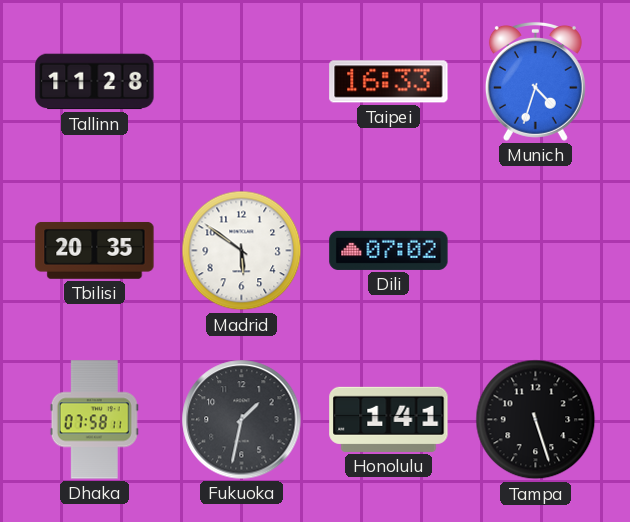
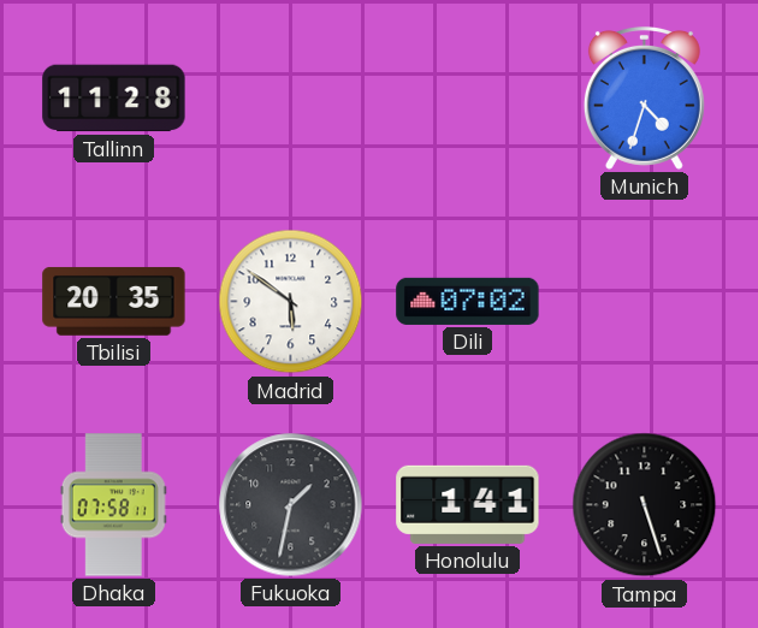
Taipei: 16:33 -> none (389, 82)
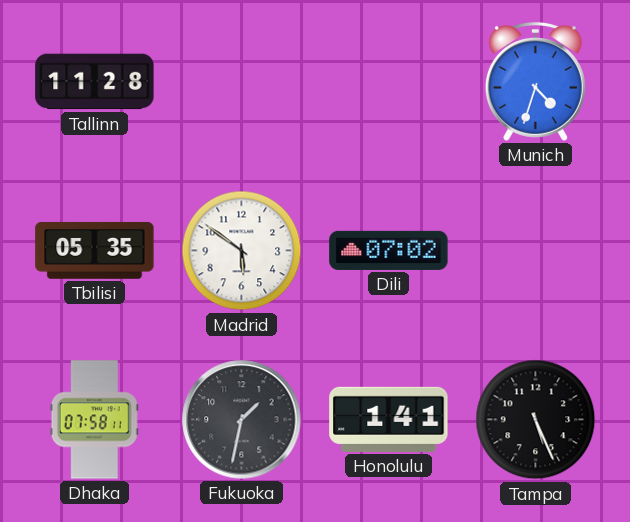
Tbilisi: 20:35 -> 05:35 (95, 251)
Tampa: 5:27 -> 5:26 (536, 420)
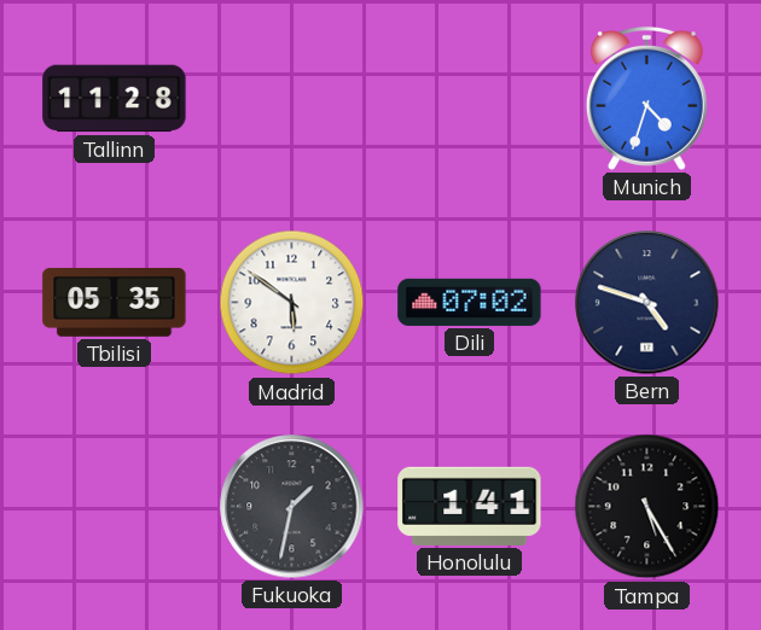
Bern: none -> 4:48 (647, 303)
Dhaka: 07:58 -> none (94, 420)
Tampa: 5:26 -> 5:25 (647, 507)
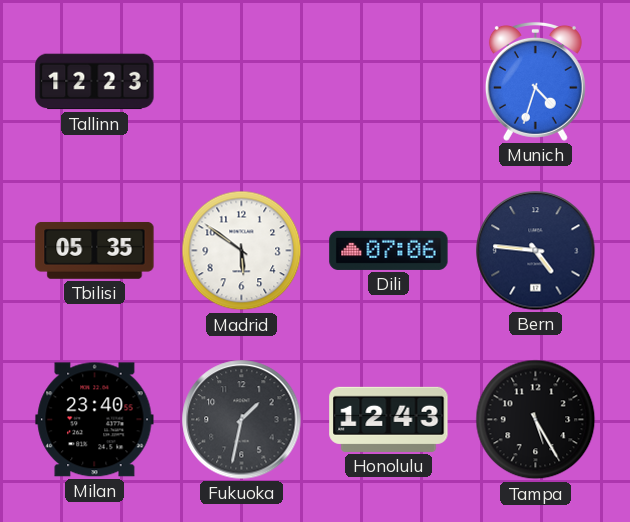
Tallinn: 11:28 -> 12:23 (95, 82)
Dili: 07:02 -> 07:06 (389, 250)
Bern: 4:48 -> 4:46 (536, 251)
Milan: none -> 23:40 (95, 420)
Honolulu: 1:41 -> 12:43 (389, 419)
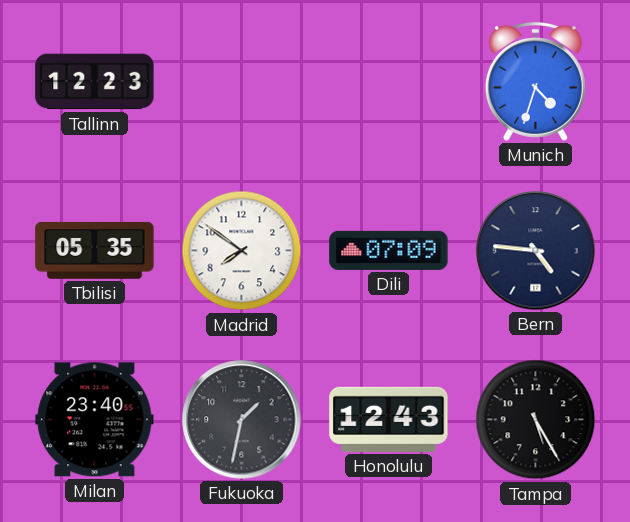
Madrid: 5:51 -> 7:51 (242, 251)
Dili: 07:06 -> 07:09 (389, 250)
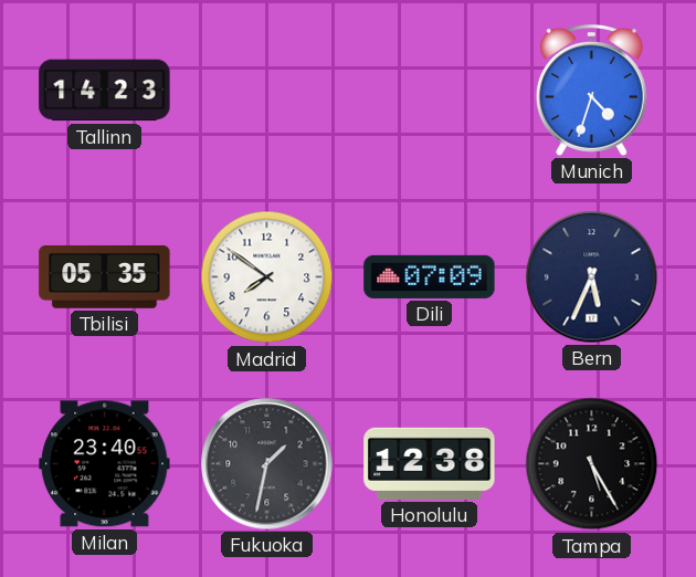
Tallinn: 12:23 -> 14:23 (105, 91)
Bern: 4:46 -> 5:34 (592, 277)
Honolulu: 12:43 -> 12:38 (430, 463)
